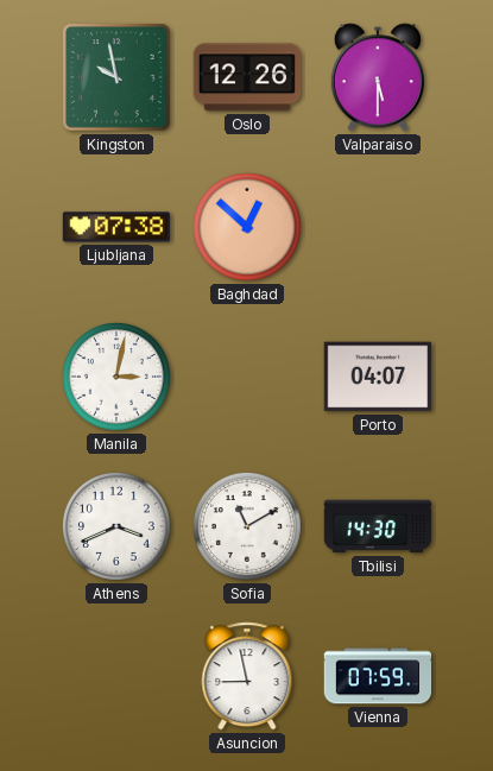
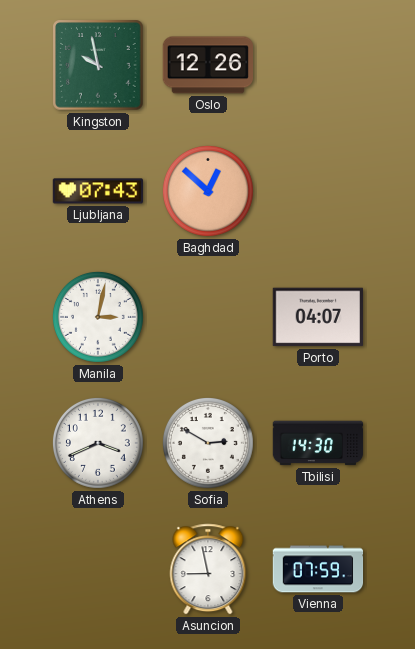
Valparaiso: 5:30 -> none (378, 77)
Ljubljana: 07:38 -> 07:43 (98, 191)
Sofia: 11:10 -> 2:50 (208, 443)
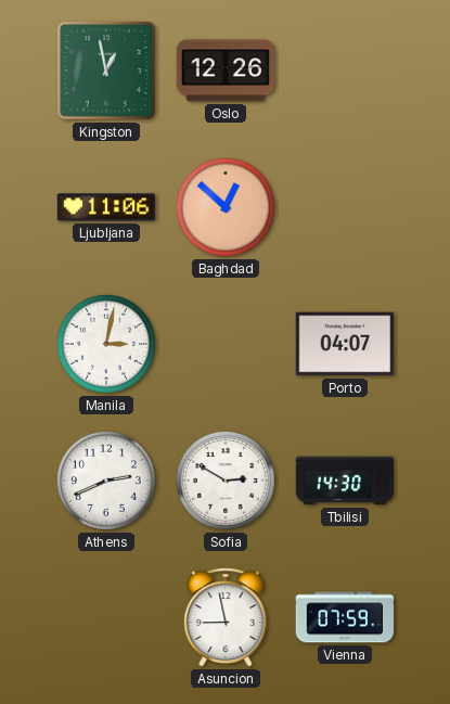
Kingston: 9:58 -> 12:58 (106, 71)
Ljubljana: 07:43 -> 11:06 (106, 207)
Athens: 3:41 -> 2:41 (106, 481)
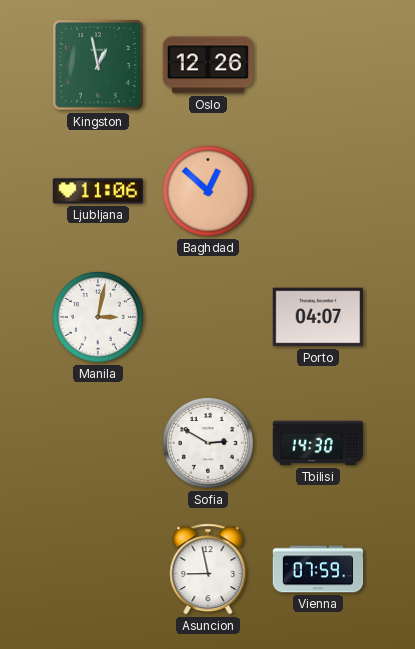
Athens: 2:41 -> none (106, 481)
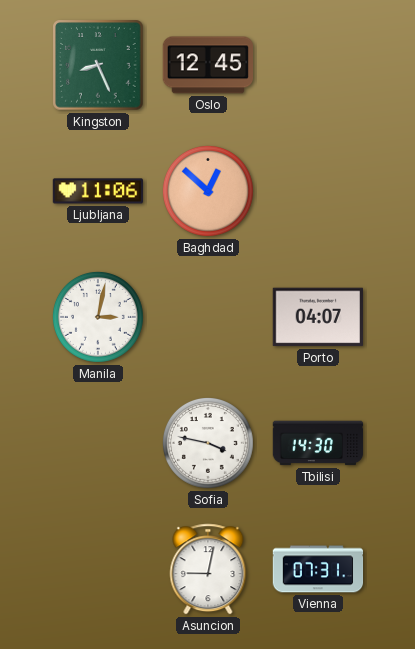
Kingston: 12:58 -> 8:26 (98, 65)
Oslo: 12:26 -> 12:45 (207, 65)
Sofia: 2:50 -> 3:47 (208, 443)
Asuncion: 8:58 -> 9:02 (208, 569)
Vienna: 07:59 -> 07:31 (318, 569)
